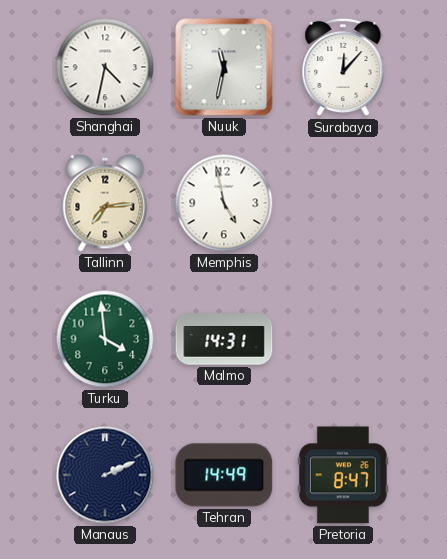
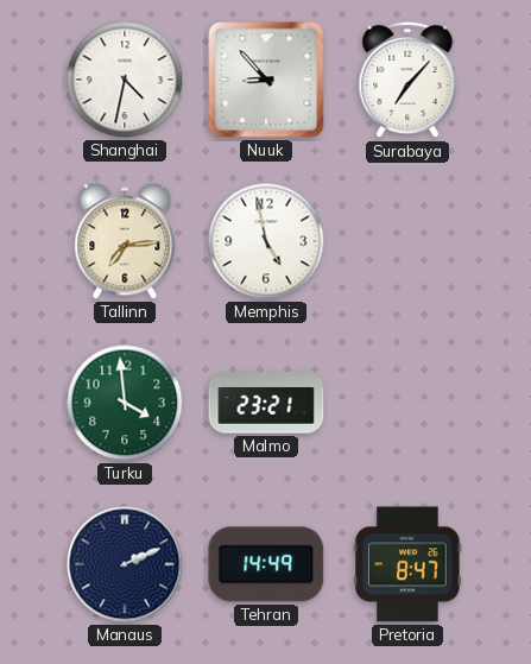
Nuuk: 11:32 -> 8:53 (266, 80)
Surabaya: 12:07 -> 7:07 (407, 80)
Malmo: 14:31 -> 23:21 (266, 403)
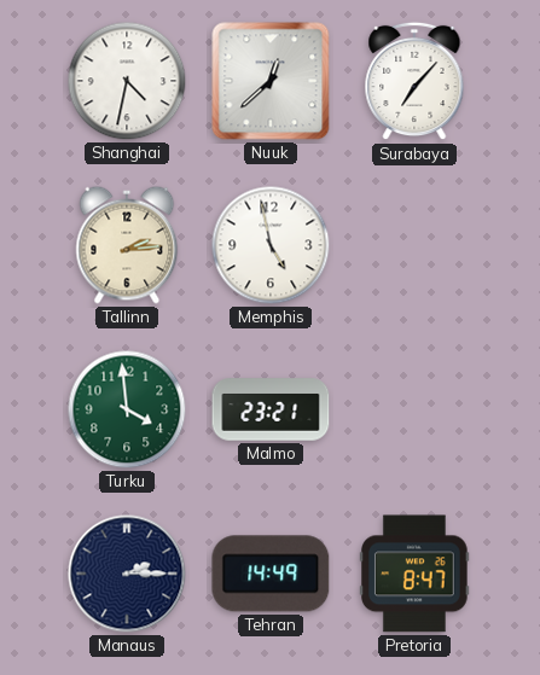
Nuuk: 8:53 -> 12:38 (271, 81)
Tallinn: 7:14 -> 2:14 (127, 245)
Manaus: 2:11 -> 2:15 (127, 574)
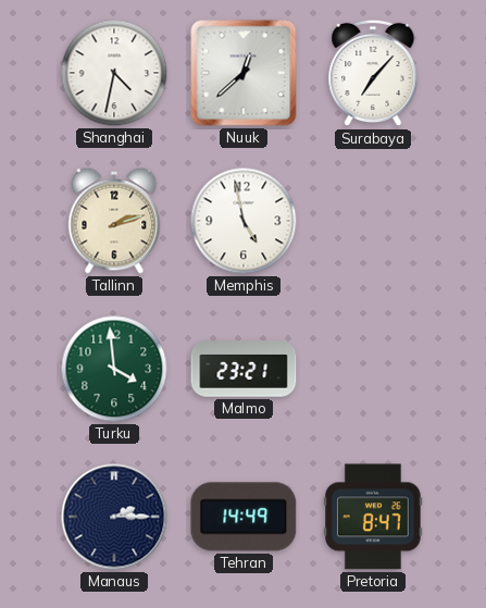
Tallinn: 2:14 -> 2:12 (114, 221)
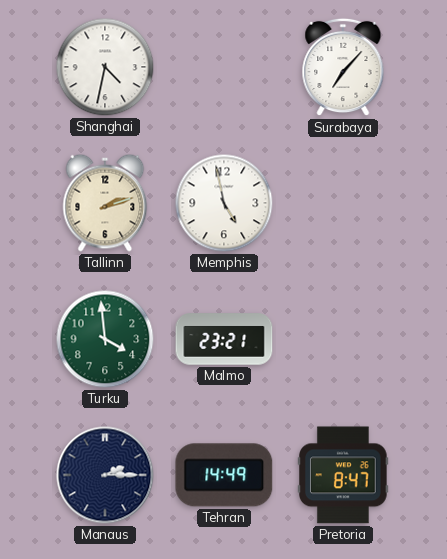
Nuuk: 12:38 -> none (244, 73)
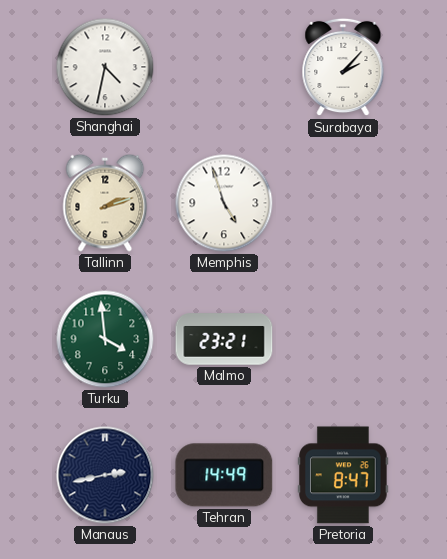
Surabaya: 7:07 -> 2:07 (343, 67)
Memphis: 4:58 -> 4:57 (224, 203)
Manaus: 2:15 -> 2:43 (105, 475)
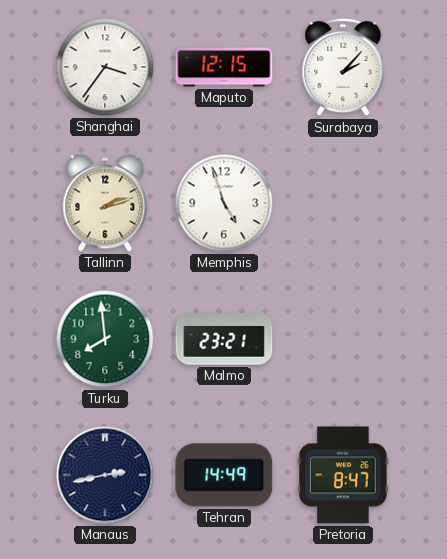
Shanghai: 4:32 -> 3:36 (105, 67)
Maputo: none -> 12:15 (224, 67)
Turku: 3:59 -> 7:59 (105, 339)
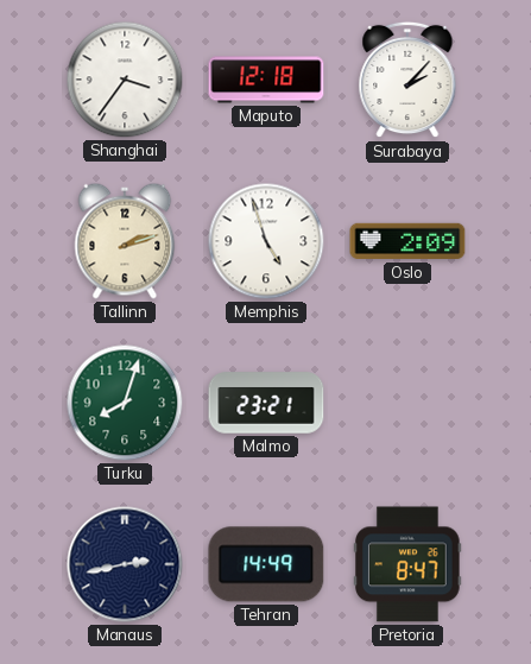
Maputo: 12:15 -> 12:18 (266, 80)
Oslo: none -> 2:09 (407, 241)
Turku: 7:59 -> 8:03 (125, 403)
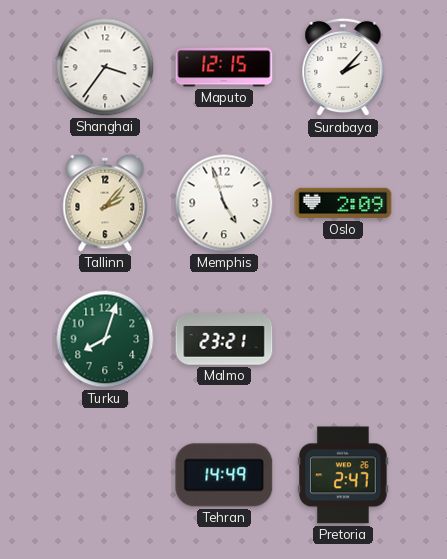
Maputo: 12:18 -> 12:15 (224, 67)
Tallinn: 2:12 -> 2:07 (105, 203)
Manaus: 2:43 -> none (125, 564)
Pretoria: 8:47 -> 2:47 (343, 475)
